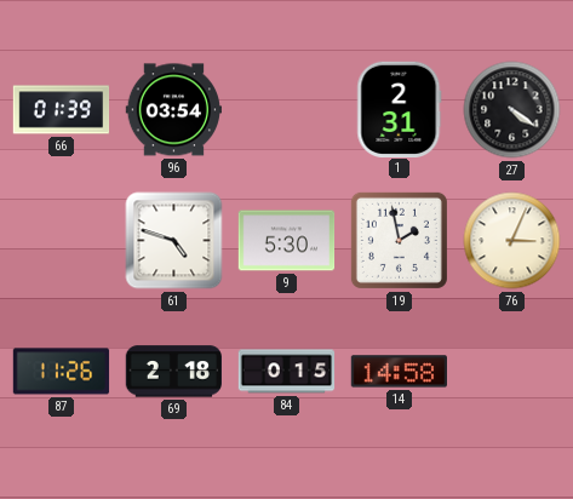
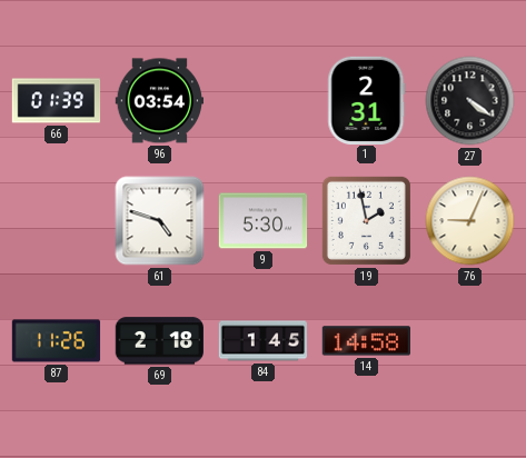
76: 3:04 -> 9:04 (470, 221)
84: 0:15 -> 1:45 (264, 341)
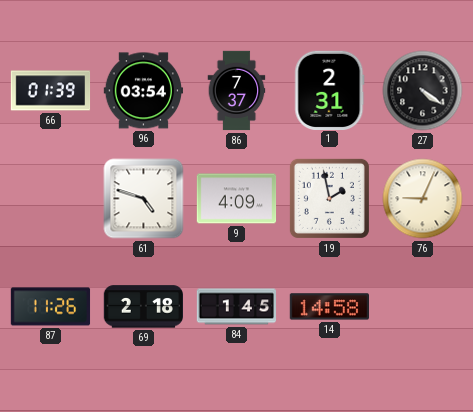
86: none -> 7:37 (237, 91)
9: 5:30 -> 4:09 (237, 199)
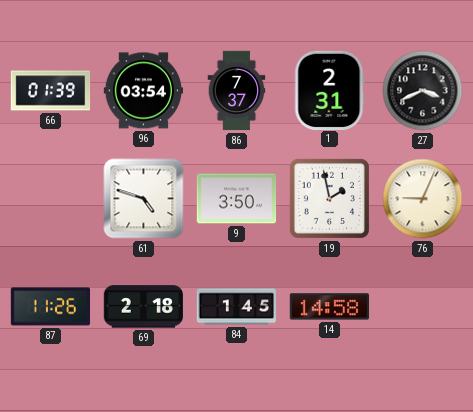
27: 4:21 -> 3:41 (423, 91)
9: 4:09 -> 3:50 (237, 199)
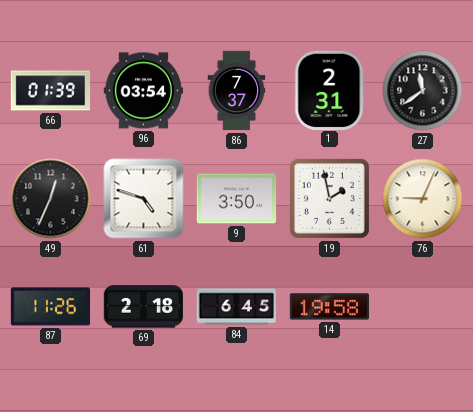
27: 3:41 -> 11:39 (423, 91)
49: none -> 12:34 (51, 199)
84: 1:45 -> 6:45 (237, 307)
14: 14:58 -> 19:58 (330, 307)
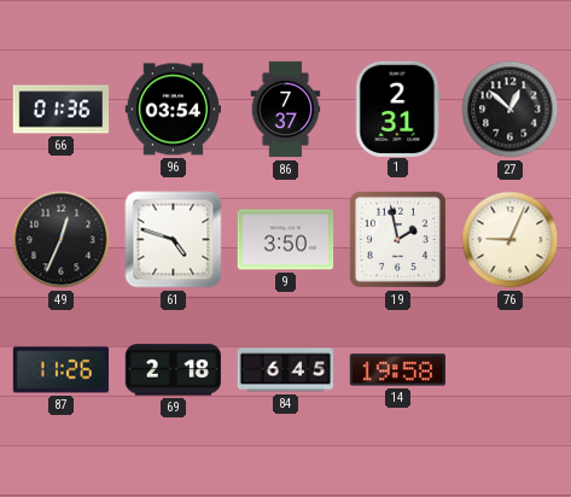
66: 01:39 -> 01:36 (62, 110)
27: 11:39 -> 12:52 (511, 110)
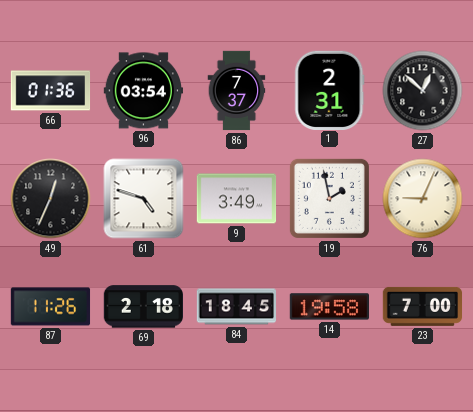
9: 3:50 -> 3:49 (237, 199)
84: 6:45 -> 18:45 (237, 307)
23: none -> 7:00 (423, 306)
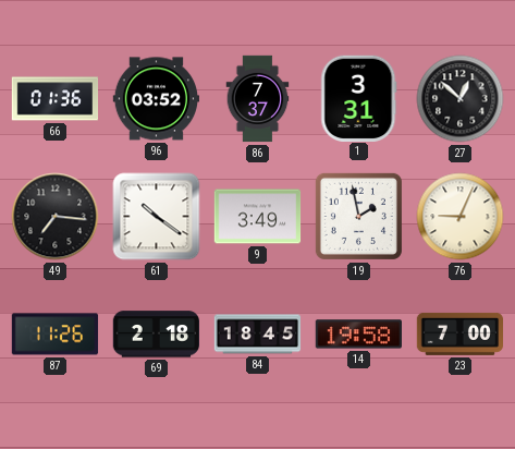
96: 03:54 -> 03:52 (156, 99)
1: 2:31 -> 3:31 (359, 98)
49: 12:34 -> 7:16 (56, 217)
61: 4:48 -> 10:21 (157, 217)
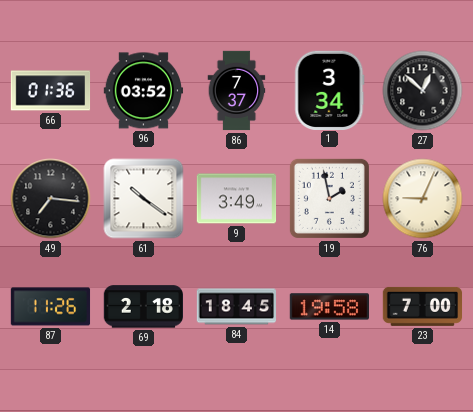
1: 3:31 -> 3:34 (330, 90)
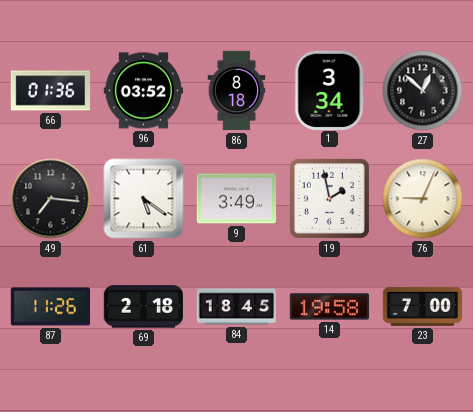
86: 7:37 -> 8:18 (237, 91)
61: 10:21 -> 5:21 (144, 199)
